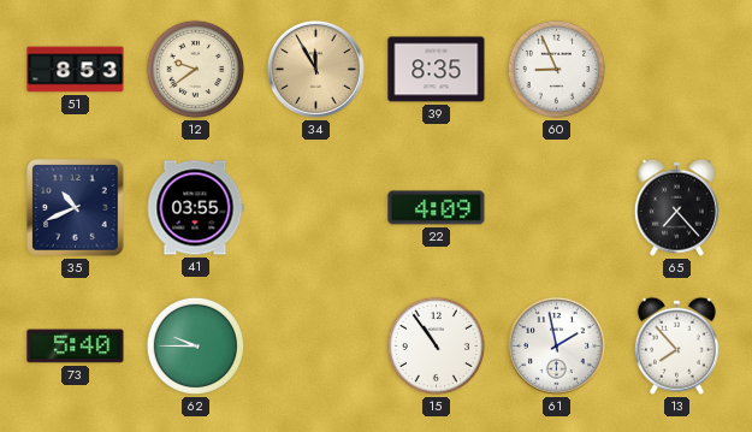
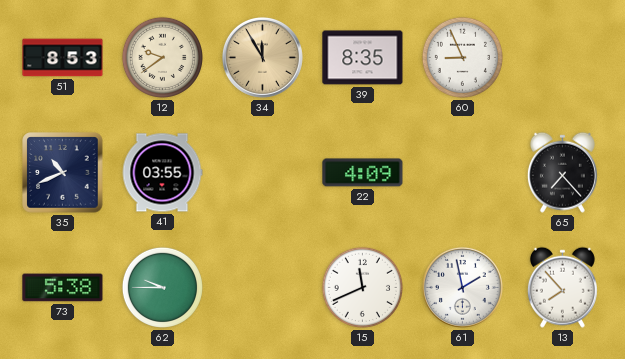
73: 5:40 -> 5:38 (63, 288)
15: 10:54 -> 11:41 (362, 287)
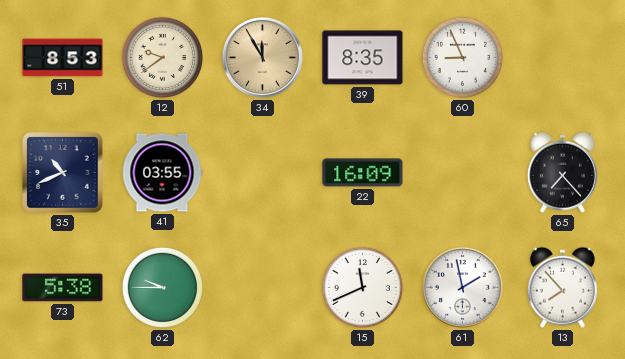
22: 4:09 -> 16:09 (363, 173)
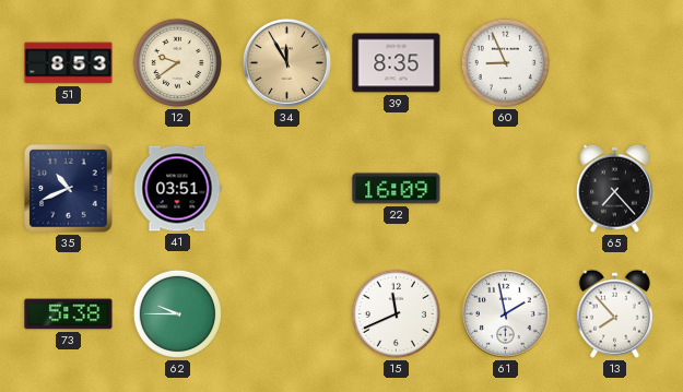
41: 03:55 -> 03:51 (177, 189)
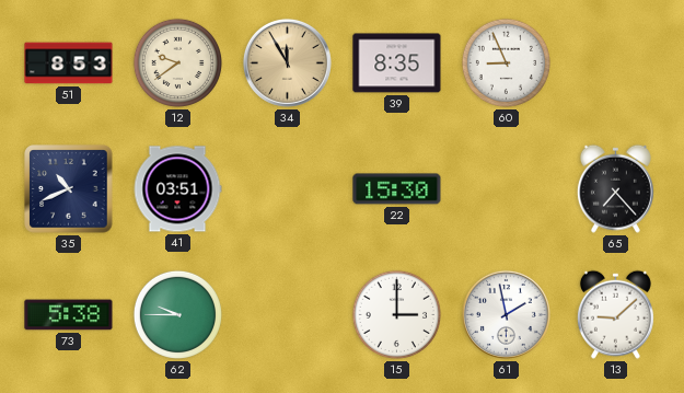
22: 16:09 -> 15:30 (397, 189)
15: 11:41 -> 3:00 (396, 314)
13: 7:53 -> 9:08 (615, 314)
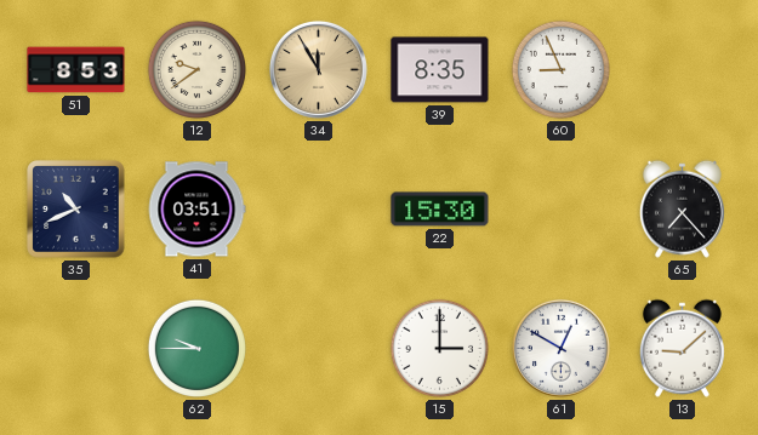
73: 5:38 -> none (69, 315)
61: 1:58 -> 12:50 (560, 348)
